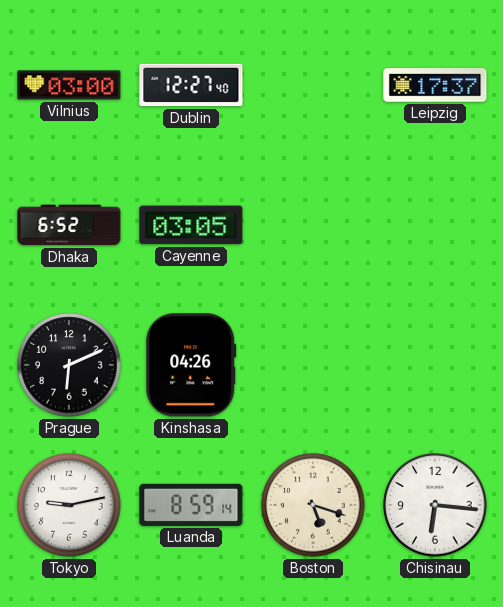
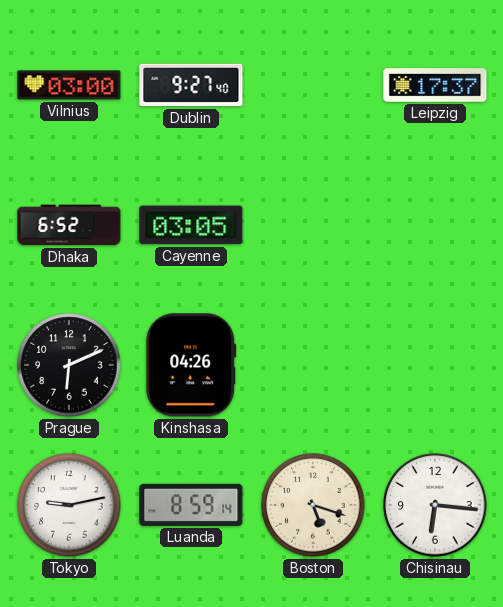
Dublin: 12:27 -> 9:27 (191, 85)
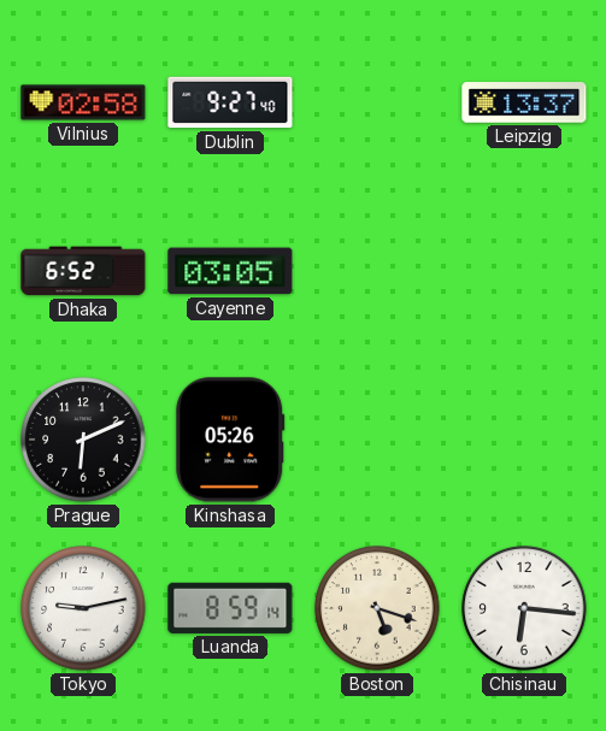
Vilnius: 03:00 -> 02:58 (83, 102)
Leipzig: 17:37 -> 13:37 (524, 102)
Kinshasa: 04:26 -> 05:26 (230, 440)
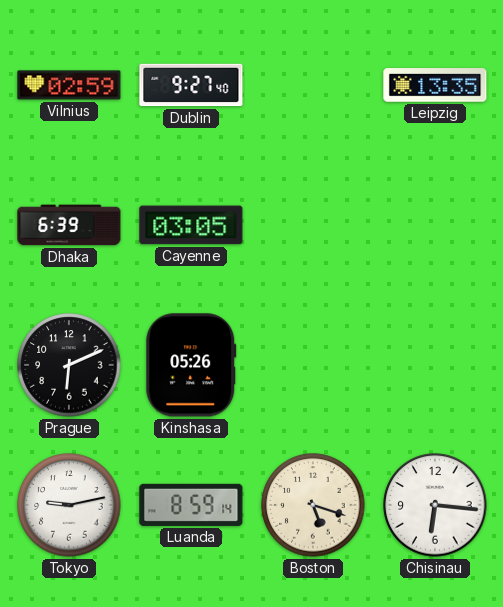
Vilnius: 02:58 -> 02:59 (69, 85)
Leipzig: 13:37 -> 13:35 (435, 85)
Dhaka: 6:52 -> 6:39 (69, 225)
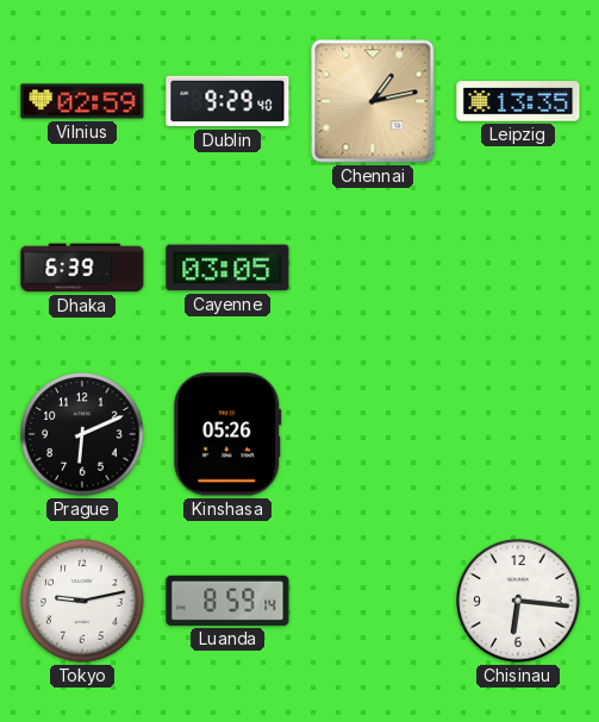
Dublin: 9:27 -> 9:29 (227, 101)
Chennai: none -> 1:13 (373, 101)
Boston: 5:18 -> none (313, 505)
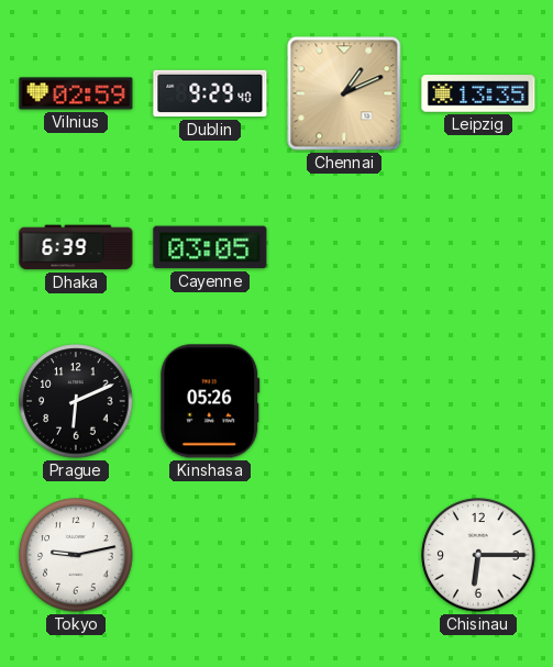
Chennai: 1:13 -> 1:11 (344, 93)
Luanda: 8:59 -> none (227, 601)
Chisinau: 6:16 -> 6:15 (478, 555)
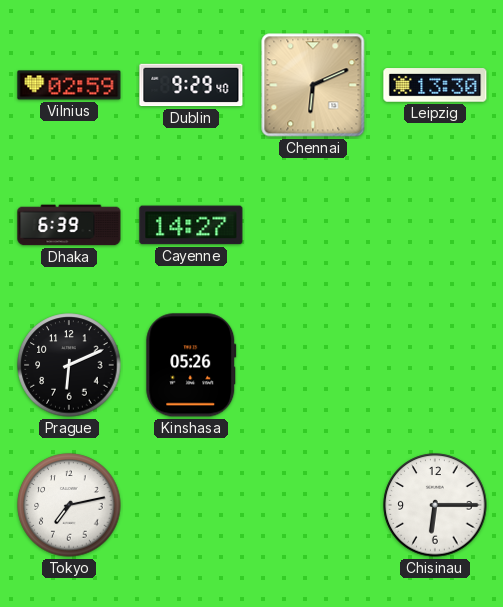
Chennai: 1:11 -> 6:11 (313, 85)
Leipzig: 13:35 -> 13:30 (435, 85)
Cayenne: 03:05 -> 14:27 (191, 225)
Tokyo: 9:13 -> 7:13 (69, 505)
